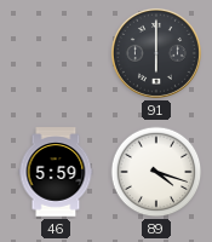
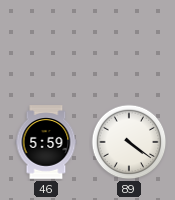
91: 6:00 -> none (156, 53)
89: 4:18 -> 4:21 (129, 142)
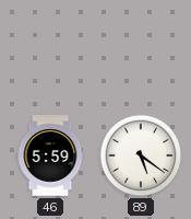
89: 4:21 -> 5:21 (141, 155)
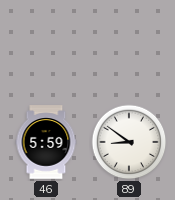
89: 5:21 -> 8:51 (129, 142)
